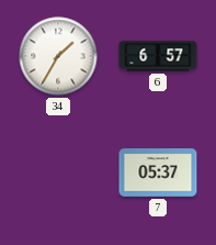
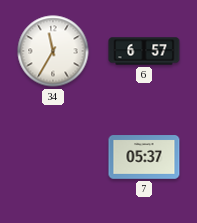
34: 1:35 -> 11:35 (53, 51)
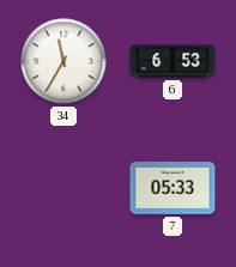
6: 6:57 -> 6:53 (173, 61)
7: 05:37 -> 05:33 (173, 188)
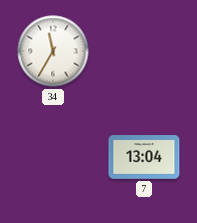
6: 6:53 -> none (173, 61)
7: 05:33 -> 13:04 (144, 157)
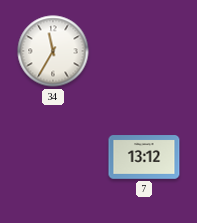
7: 13:04 -> 13:12 (144, 157)
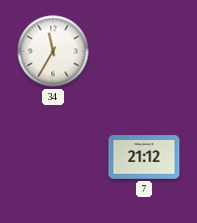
7: 13:12 -> 21:12 (144, 157)
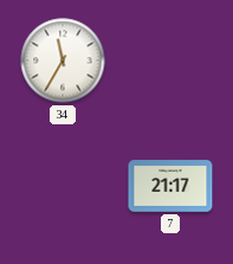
7: 21:12 -> 21:17 (170, 186)
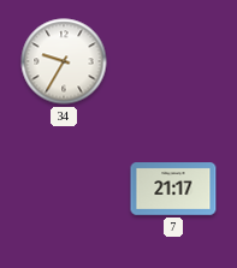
34: 11:35 -> 9:35 (64, 61)
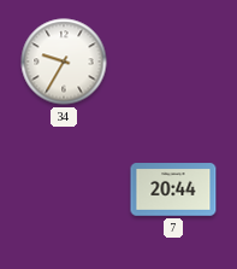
7: 21:17 -> 20:44 (173, 189)
